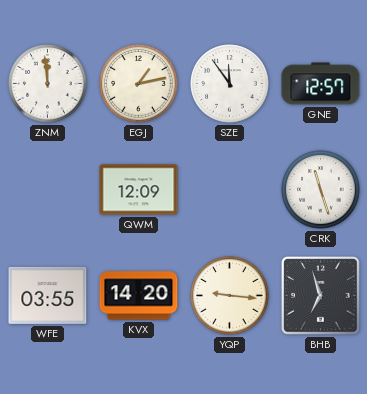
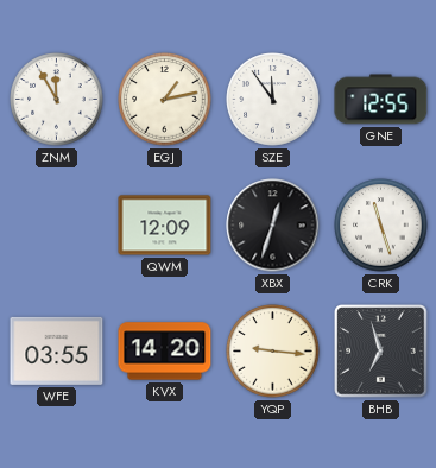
ZNM: 11:59 -> 11:55 (57, 100)
GNE: 12:57 -> 12:55 (381, 100)
XBX: none -> 12:33 (273, 226)
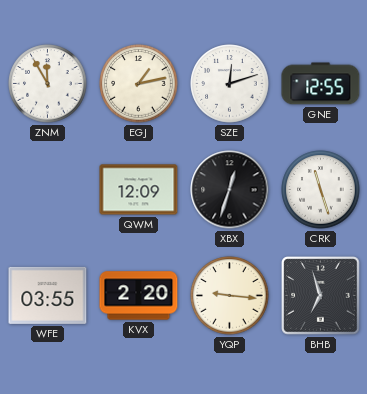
SZE: 11:54 -> 12:12 (230, 84)
KVX: 14:20 -> 2:20 (139, 296)
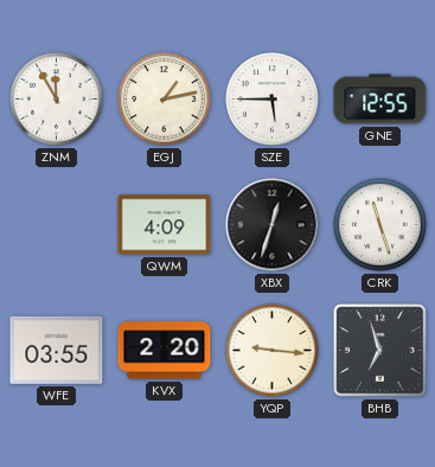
SZE: 12:12 -> 5:45 (273, 100)
QWM: 12:09 -> 4:09 (165, 225)
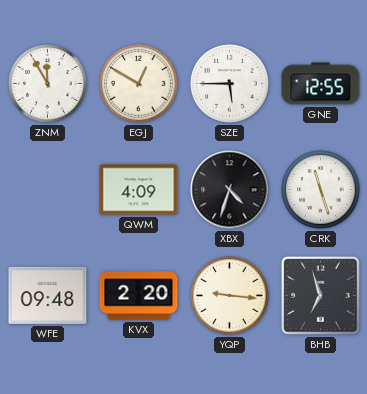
EGJ: 1:13 -> 12:50 (139, 84)
XBX: 12:33 -> 4:33 (230, 190)
WFE: 03:55 -> 09:48 (48, 295)
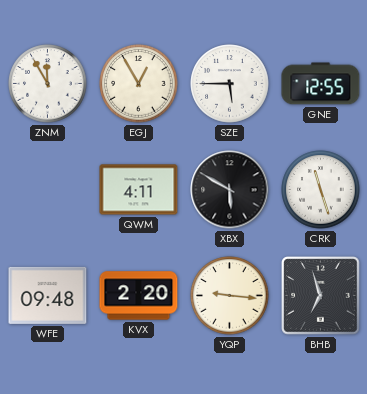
EGJ: 12:50 -> 12:55 (139, 84)
QWM: 4:09 -> 4:11 (139, 190)
XBX: 4:33 -> 5:50 (230, 190)
